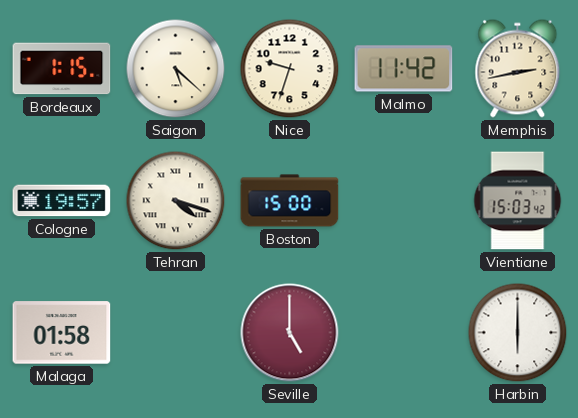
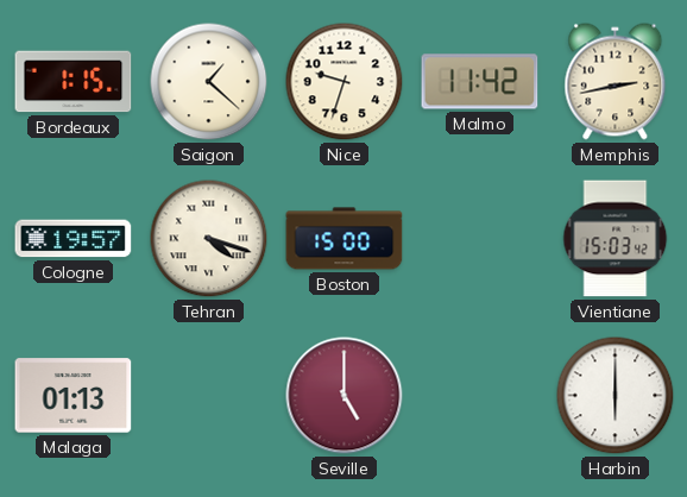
Saigon: 5:22 -> 1:22 (209, 82)
Malaga: 01:58 -> 01:13 (74, 396)
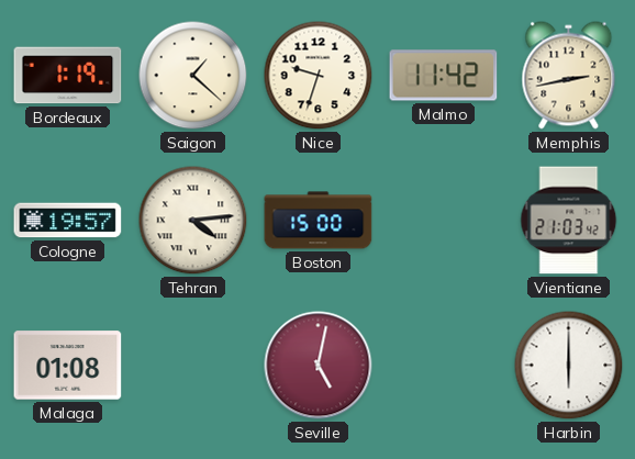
Bordeaux: 1:15 -> 1:19 (68, 76)
Tehran: 4:18 -> 4:14 (193, 221)
Vientiane: 15:03 -> 21:03 (569, 221)
Malaga: 01:13 -> 01:08 (68, 366)
Seville: 5:00 -> 5:02 (319, 366)
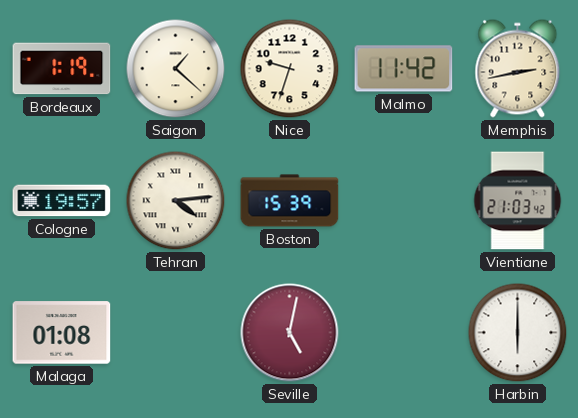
Boston: 15:00 -> 15:39 (290, 201)
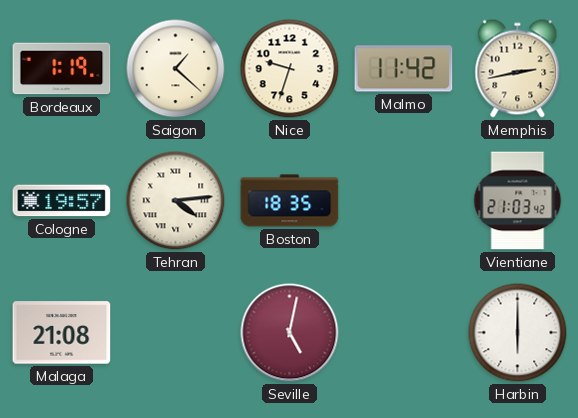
Boston: 15:39 -> 18:35 (290, 201)
Malaga: 01:08 -> 21:08 (62, 333)
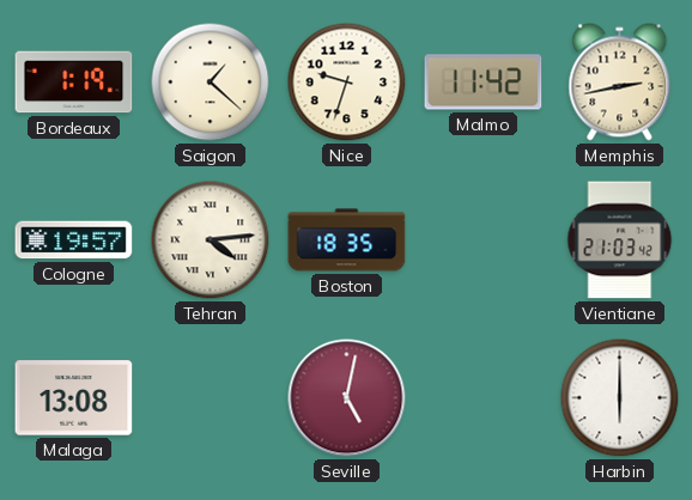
Malaga: 21:08 -> 13:08 (74, 398)
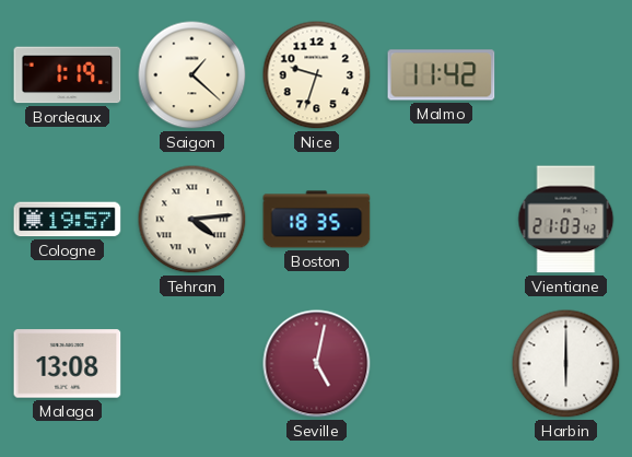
Memphis: 2:43 -> none (620, 83)
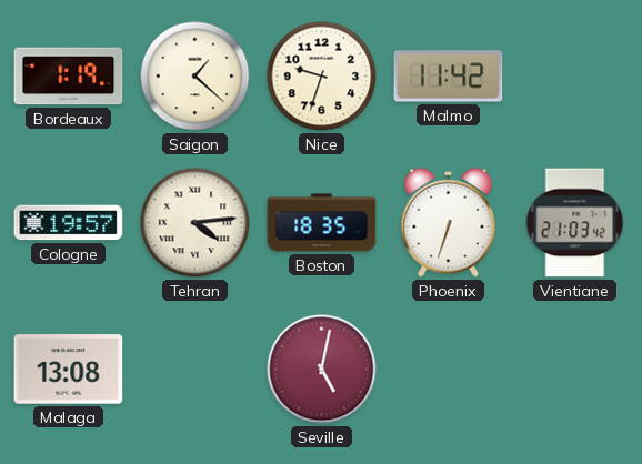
Phoenix: none -> 6:33 (449, 223)
Harbin: 6:00 -> none (566, 364)
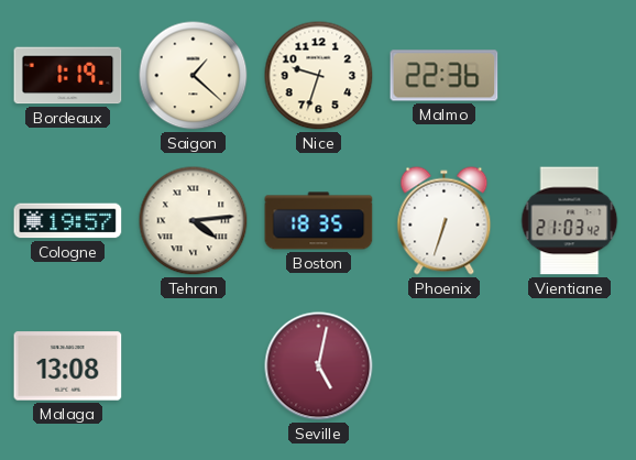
Malmo: 11:42 -> 22:36 (445, 76)
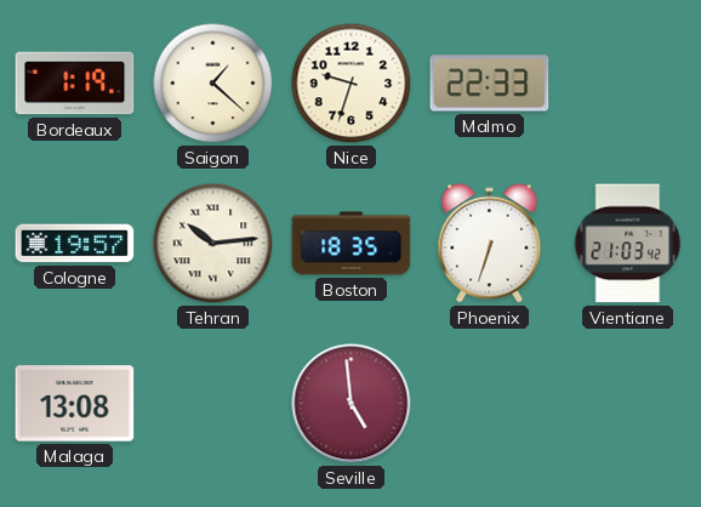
Malmo: 22:36 -> 22:33 (490, 84)
Tehran: 4:14 -> 10:14 (213, 244)
Seville: 5:02 -> 4:59 (352, 404)
